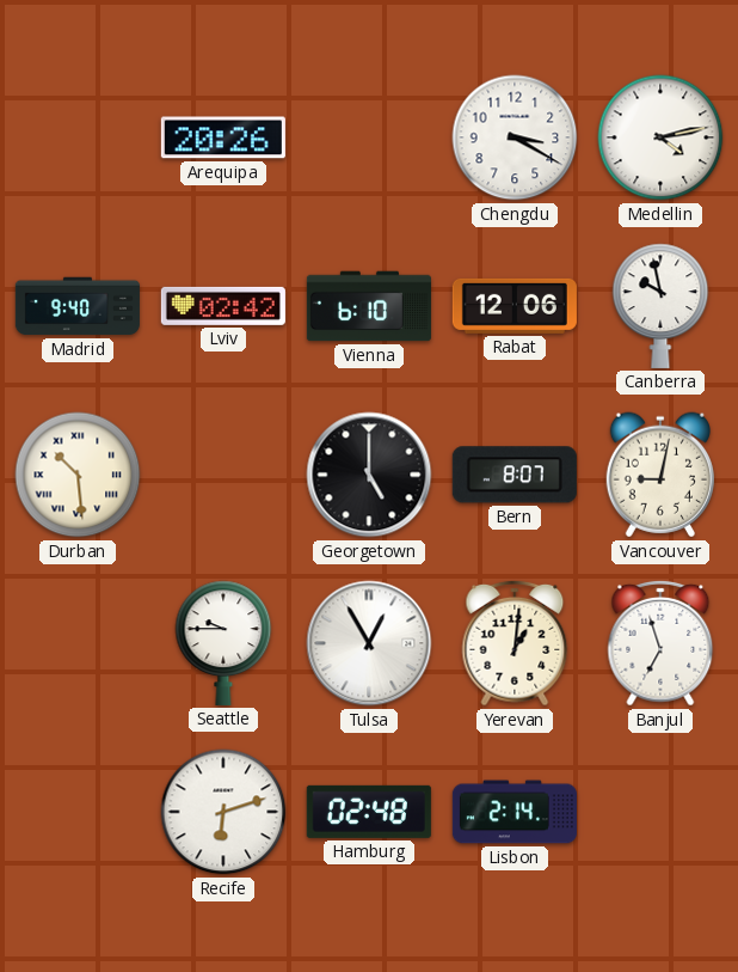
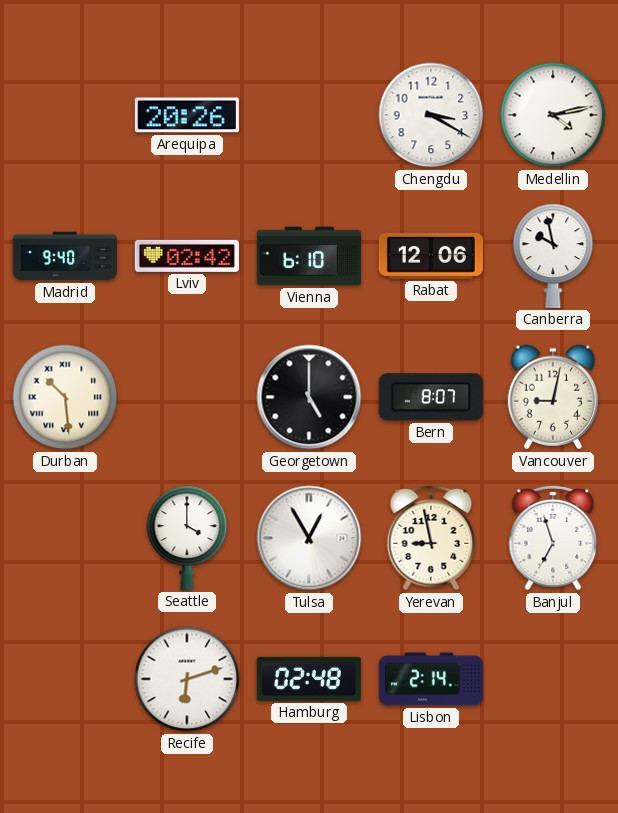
Seattle: 9:45 -> 4:00 (187, 538)
Yerevan: 1:01 -> 8:58 (431, 538)
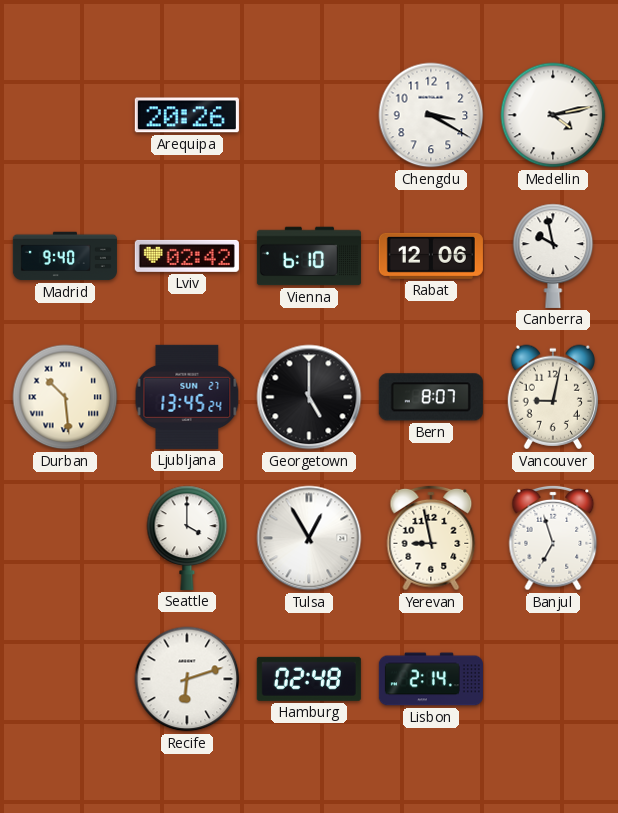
Ljubljana: none -> 13:45 (187, 397)
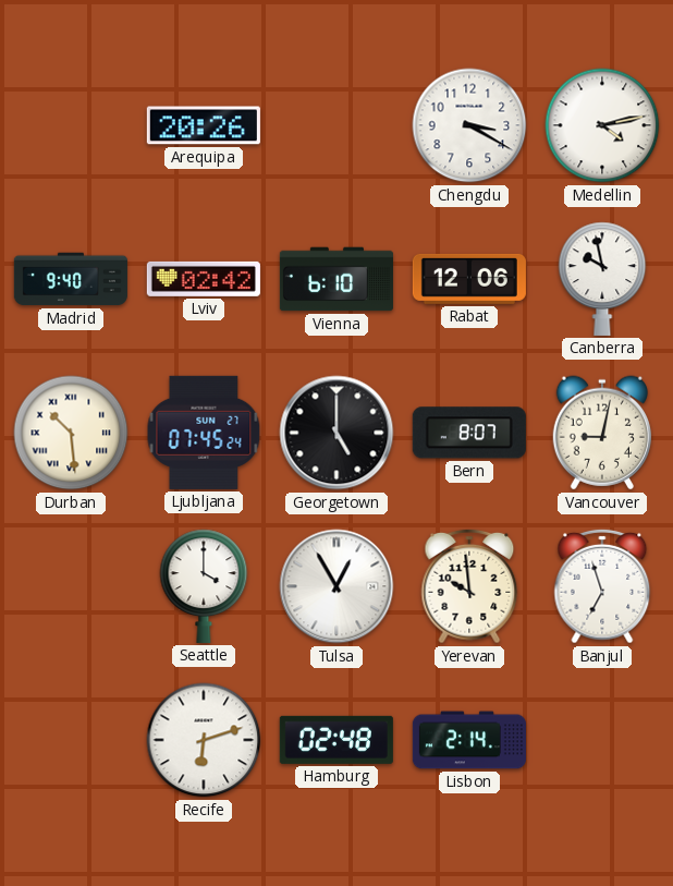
Ljubljana: 13:45 -> 07:45 (204, 433)
Yerevan: 8:58 -> 9:59 (469, 586)
